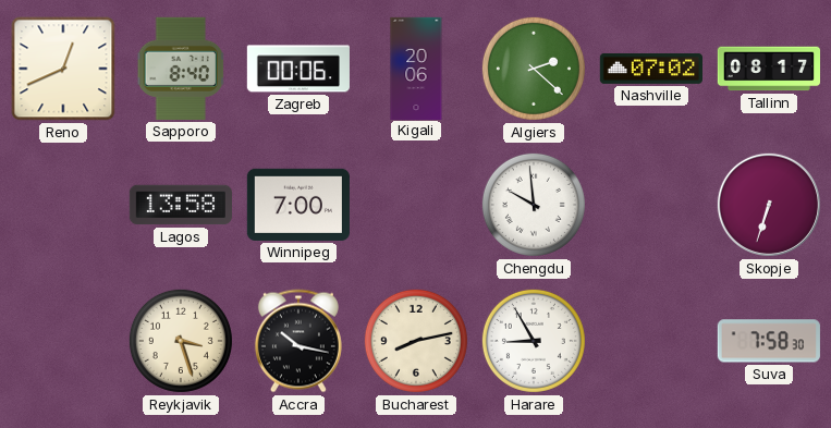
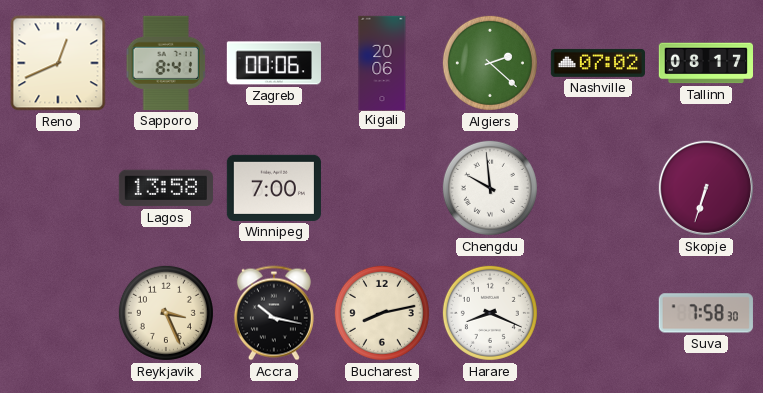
Sapporo: 8:40 -> 8:41 (166, 63)
Reykjavik: 3:27 -> 3:26 (166, 313)
Harare: 8:55 -> 8:19 (490, 313)
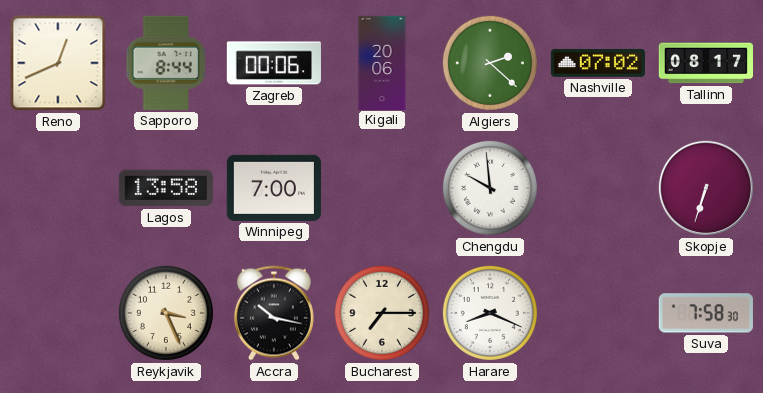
Sapporo: 8:41 -> 8:44 (166, 63)
Bucharest: 8:13 -> 7:15 (382, 313)
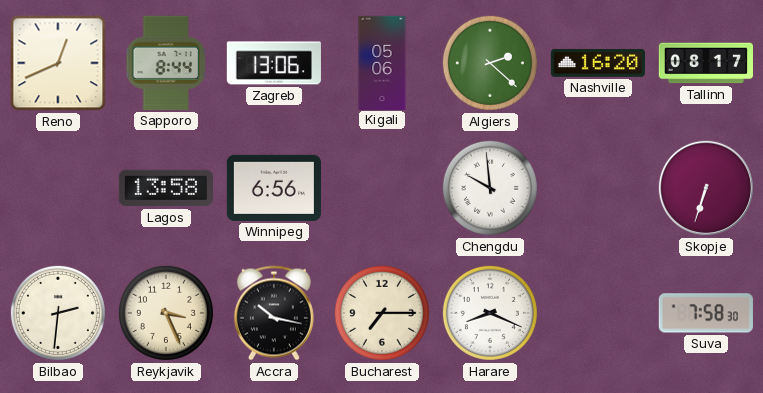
Zagreb: 00:06 -> 13:06 (274, 63)
Kigali: 20:06 -> 05:06 (382, 62)
Nashville: 07:02 -> 16:20 (597, 63)
Winnipeg: 7:00 -> 6:56 (274, 188)
Bilbao: none -> 2:31 (58, 313)
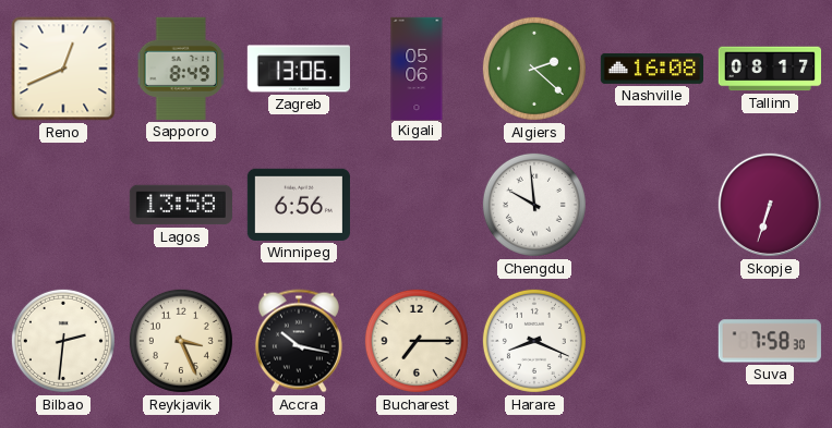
Sapporo: 8:44 -> 8:49 (181, 69)
Nashville: 16:20 -> 16:08 (651, 69)
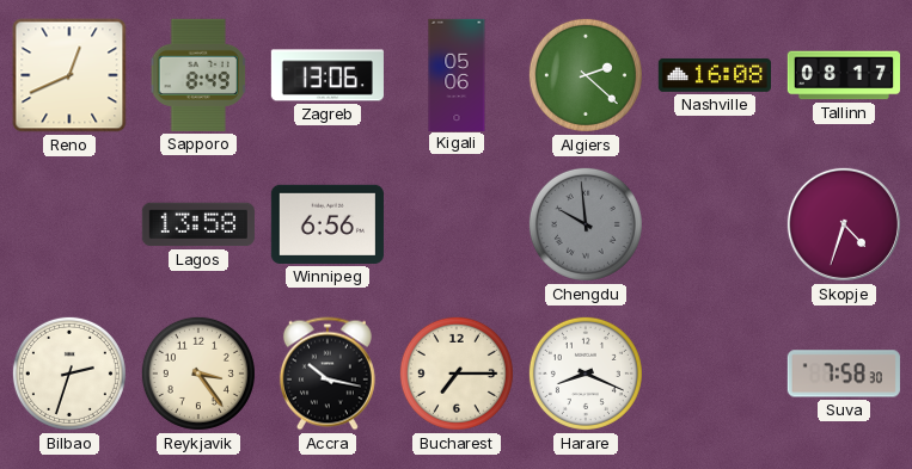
Chengdu dial: white -> grey (586, 224)
Skopje: 6:33 -> 4:33 (844, 224)
Bilbao: 2:31 -> 2:33 (69, 374)
Reykjavik: 3:26 -> 3:24 (198, 374)
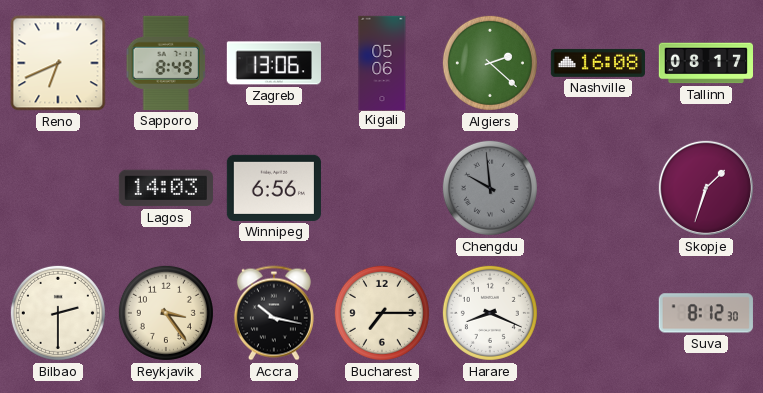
Reno: 12:41 -> 6:41 (58, 63)
Lagos: 13:58 -> 14:03 (166, 188)
Skopje: 4:33 -> 1:33 (706, 188)
Bilbao: 2:33 -> 2:30 (58, 313)
Suva: 7:58 -> 8:12 (706, 313)
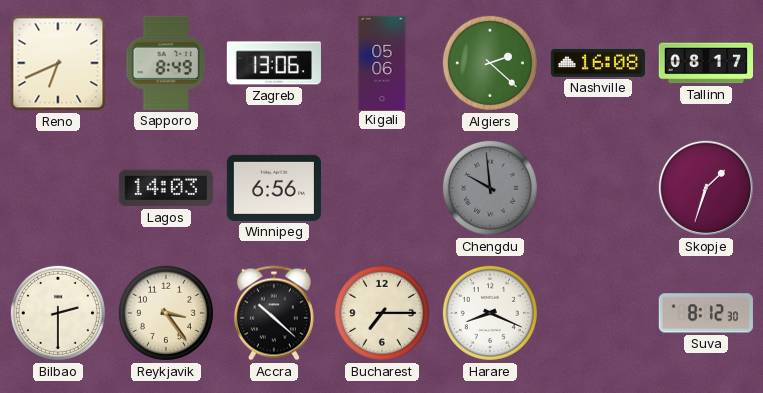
Accra: 10:17 -> 10:22 (274, 313)
